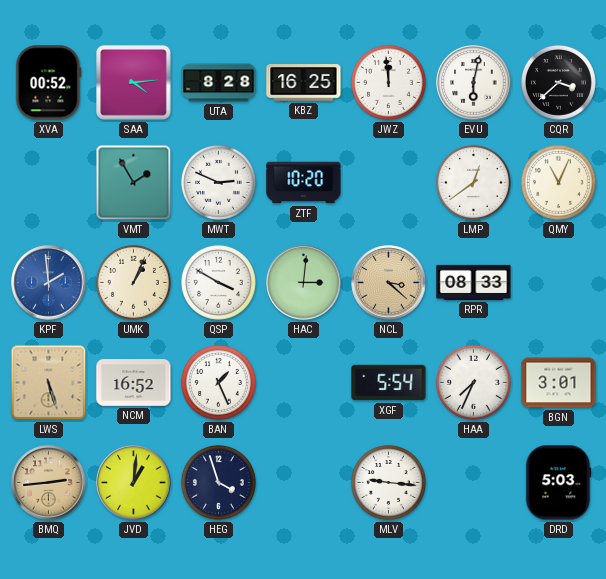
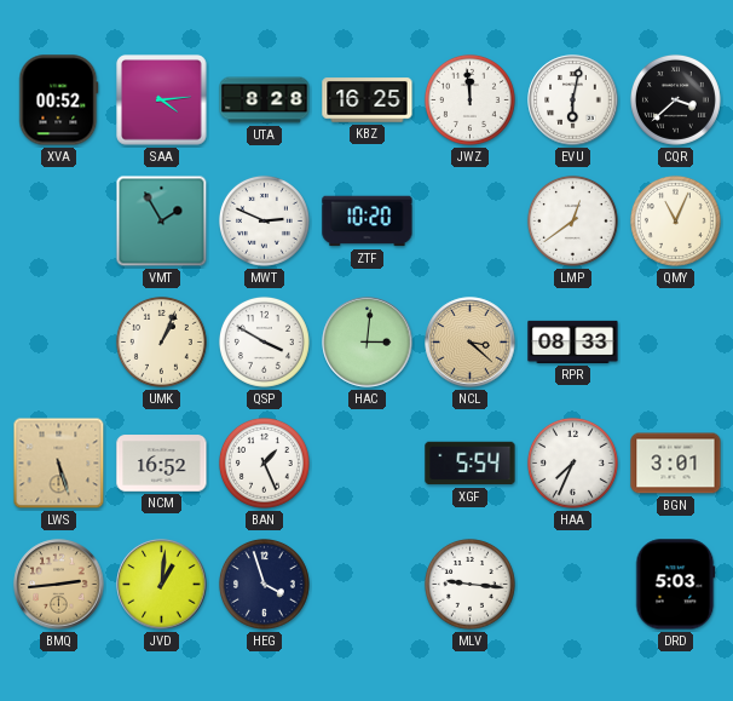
KPF: 1:59 -> none (49, 283)
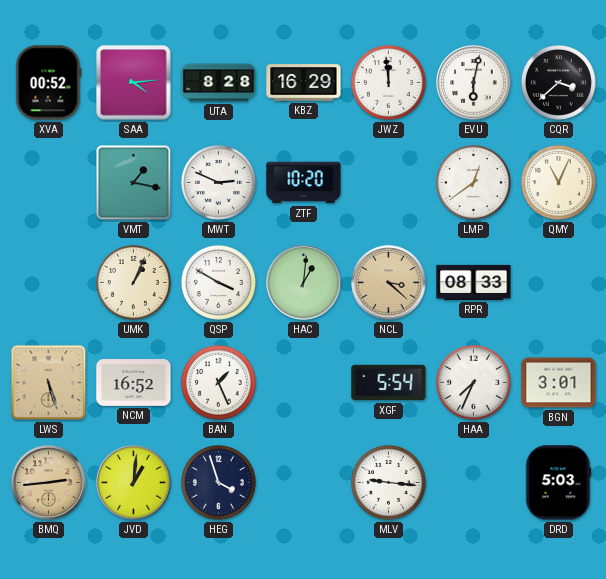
KBZ: 16:25 -> 16:29 (304, 83)
VMT: 1:55 -> 1:17 (134, 183)
HAC: 3:01 -> 1:01 (304, 283)
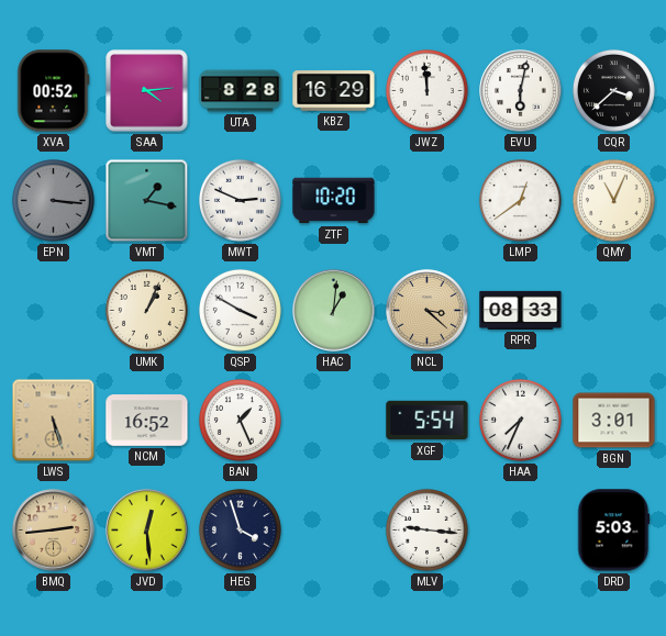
EPN: none -> 3:16 (53, 200)
JVD: 1:01 -> 12:29 (147, 531)
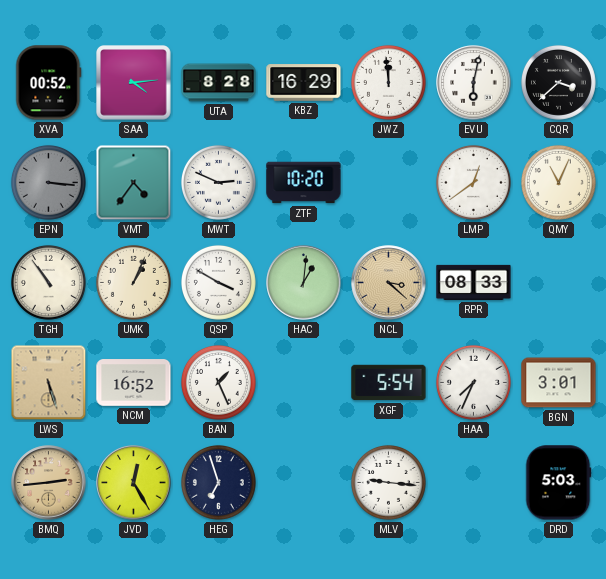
VMT: 1:17 -> 4:36 (134, 183)
TGH: none -> 10:54 (48, 282)
JVD: 12:29 -> 12:25 (134, 483)
HEG: 3:57 -> 6:57 (218, 482)
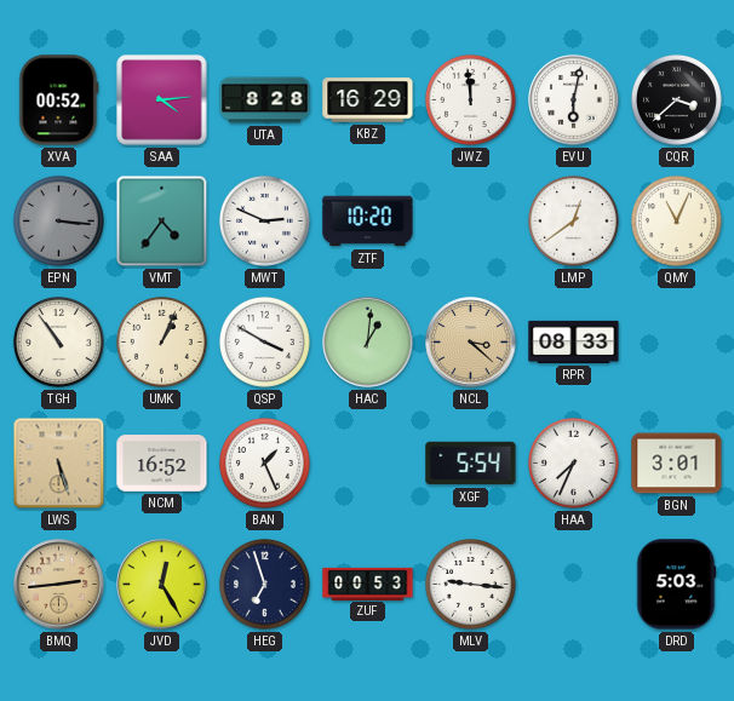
ZUF: none -> 00:53 (368, 584)
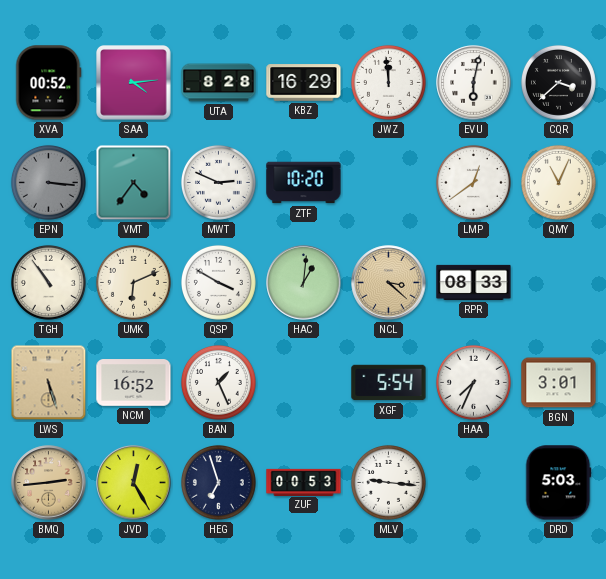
UMK: 1:04 -> 6:11 (133, 282)
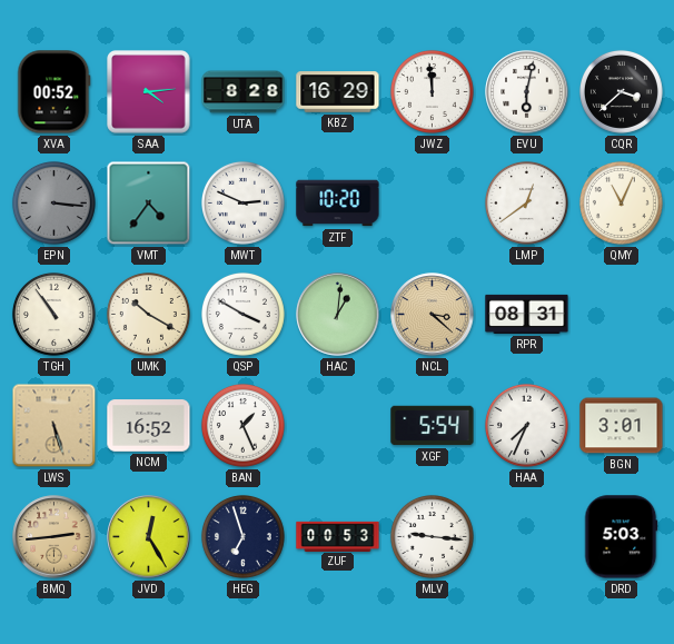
UMK: 6:11 -> 10:20 (148, 314)
RPR: 08:33 -> 08:31 (527, 314)
